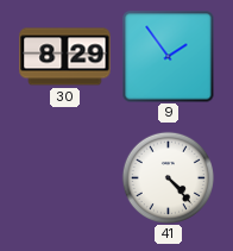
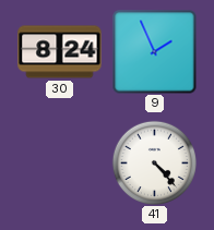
30: 8:29 -> 8:24 (60, 52)
9: 1:54 -> 1:56 (154, 51)
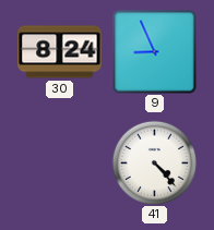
9: 1:56 -> 8:56 (154, 51)
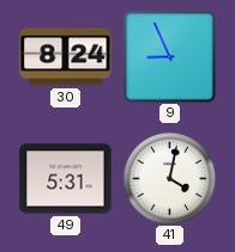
49: none -> 5:31 (66, 179)
41: 4:23 -> 4:02 (169, 178)
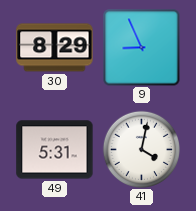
30: 8:24 -> 8:29 (55, 48)
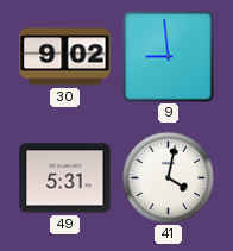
30: 8:29 -> 9:02 (65, 57)
9: 8:56 -> 8:59 (168, 56)
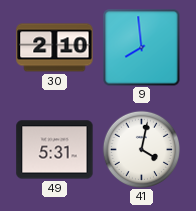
30: 9:02 -> 2:10 (55, 48)
9: 8:59 -> 7:59 (141, 47)
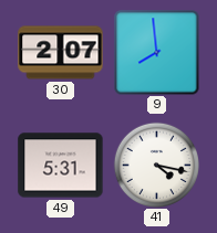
30: 2:10 -> 2:07 (61, 53)
41: 4:02 -> 4:17 (156, 165)
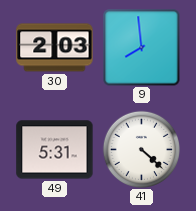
30: 2:07 -> 2:03 (55, 48)
41: 4:17 -> 4:22 (141, 149)
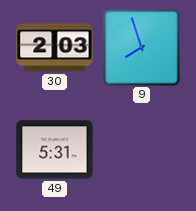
9: 7:59 -> 7:57 (141, 47)
41: 4:22 -> none (141, 149)
